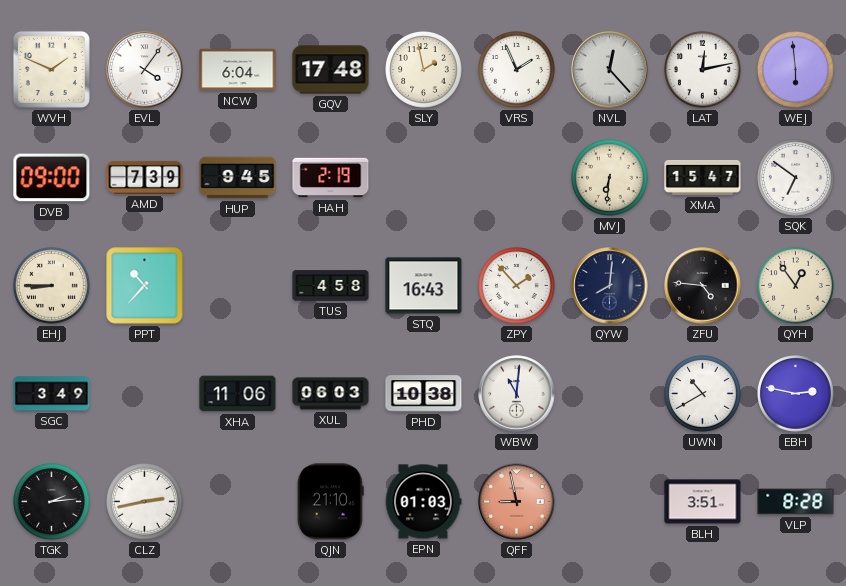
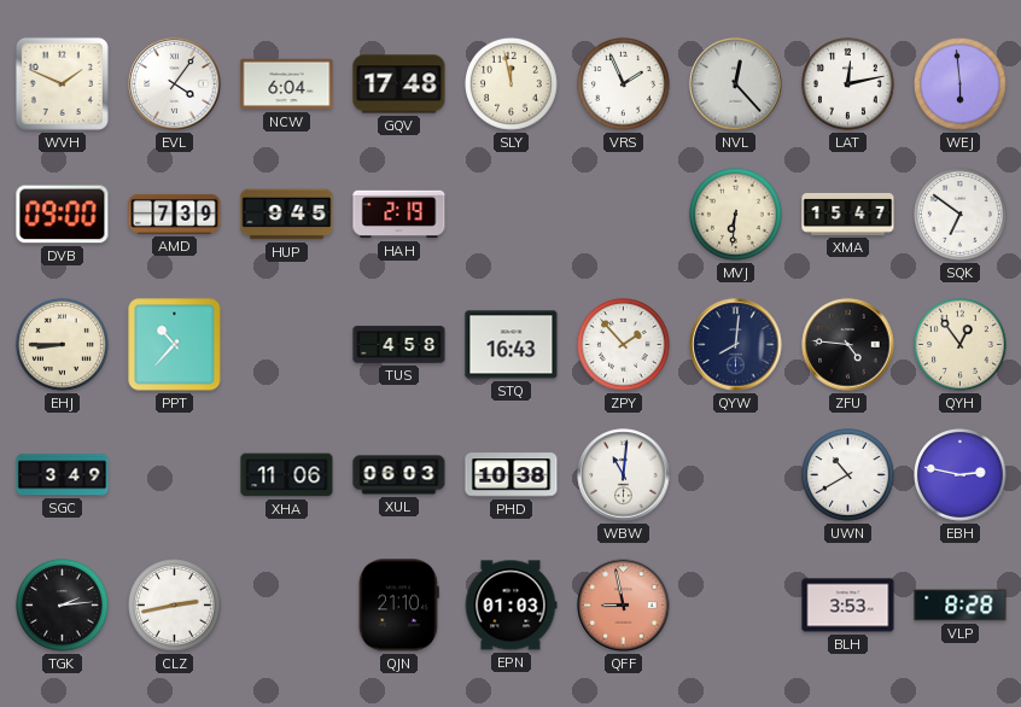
SLY: 1:58 -> 11:58 (512, 84)
BLH: 3:51 -> 3:53 (848, 606)
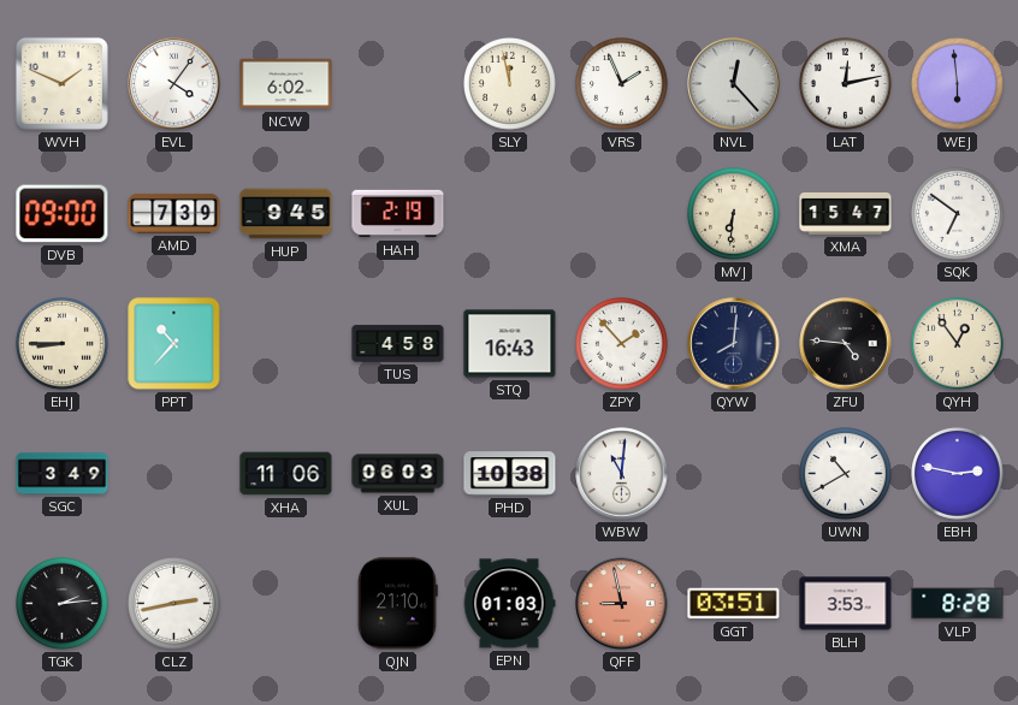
NCW: 6:04 -> 6:02 (286, 84)
GQV: 17:48 -> none (399, 84)
GGT: none -> 03:51 (734, 604)
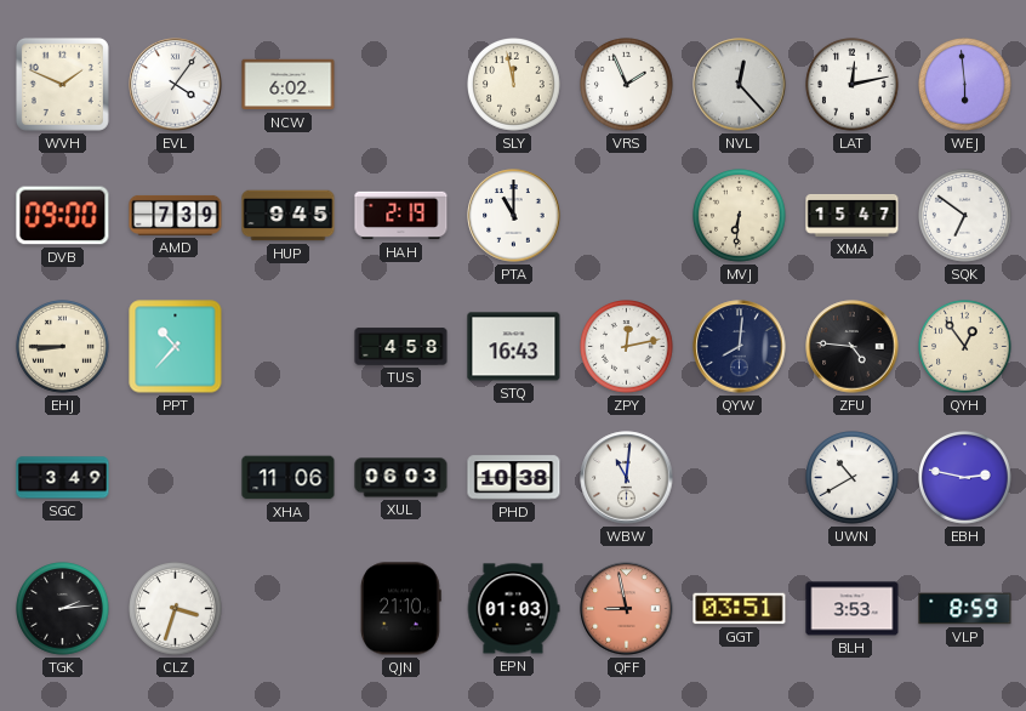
PTA: none -> 11:00 (514, 216)
ZPY: 1:53 -> 12:13 (627, 347)
CLZ: 2:43 -> 3:33 (176, 609)
VLP: 8:28 -> 8:59 (965, 609)
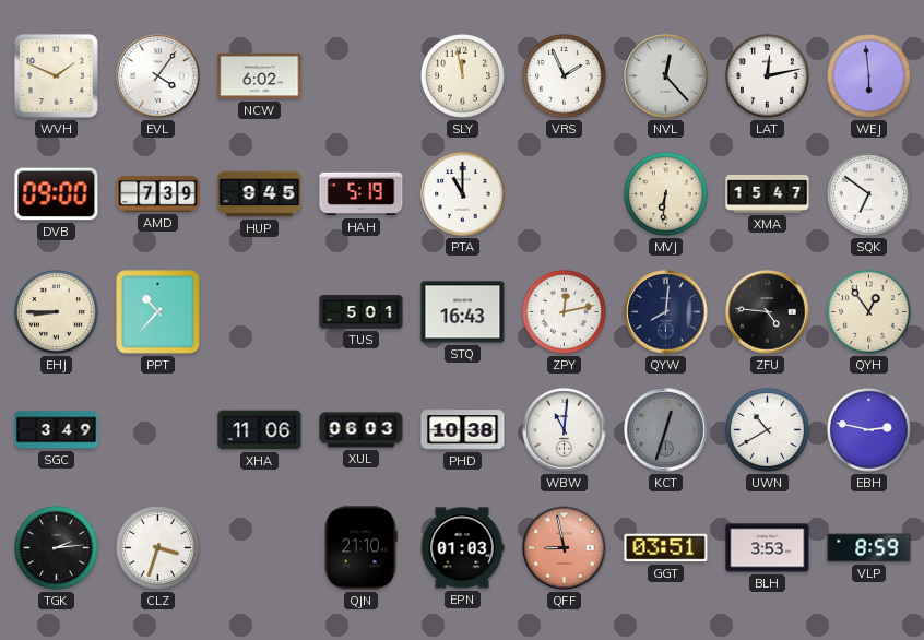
HAH: 2:19 -> 5:19 (362, 194)
TUS: 4:58 -> 5:01 (362, 312)
KCT: none -> 12:33 (666, 430)
